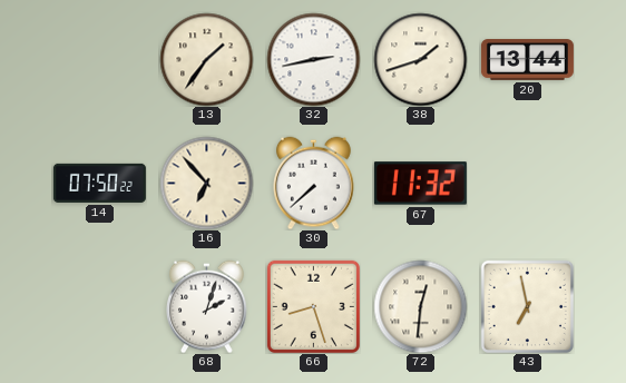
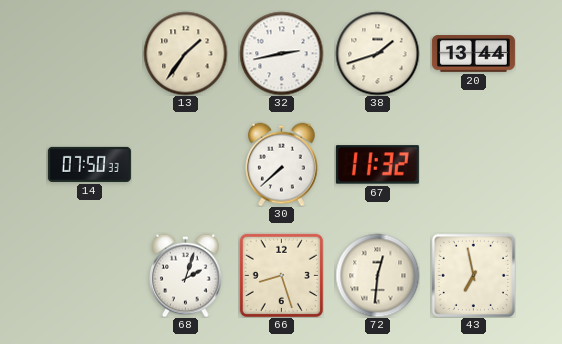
14: 07:50:22 -> 07:50:33 (89, 164)
16: 6:53 -> none (206, 183)
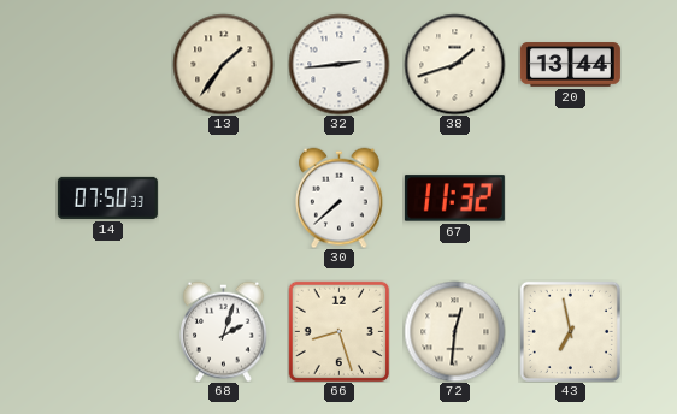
32: 2:43 -> 2:44 (338, 64)
